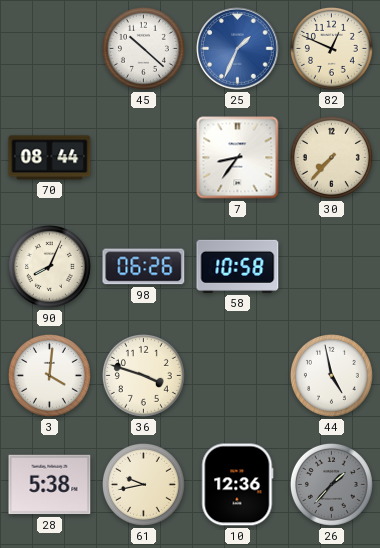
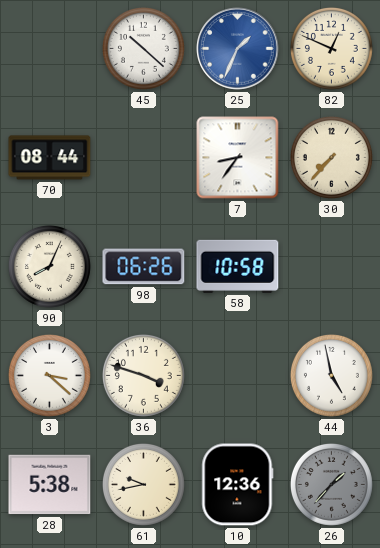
3: 4:01 -> 3:22 (49, 375)
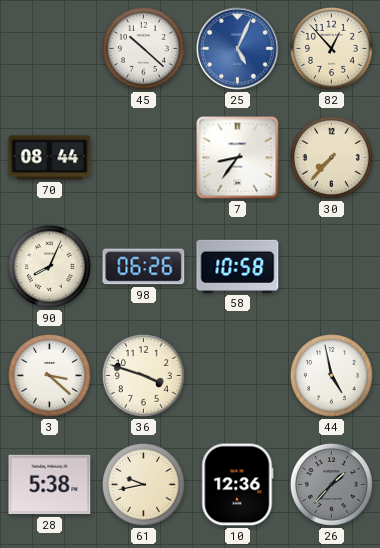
25: 1:34 -> 5:04 (238, 49)
82: 12:49 -> 12:53 (331, 48)
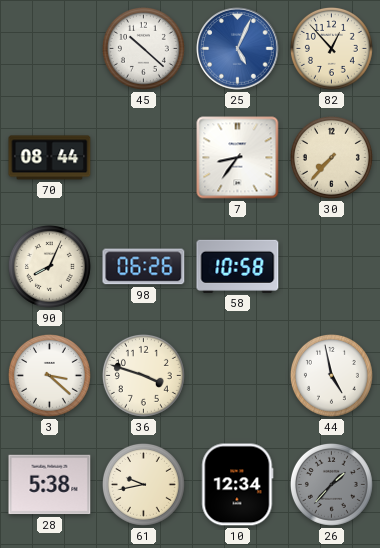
10: 12:36 -> 12:34 (238, 485)
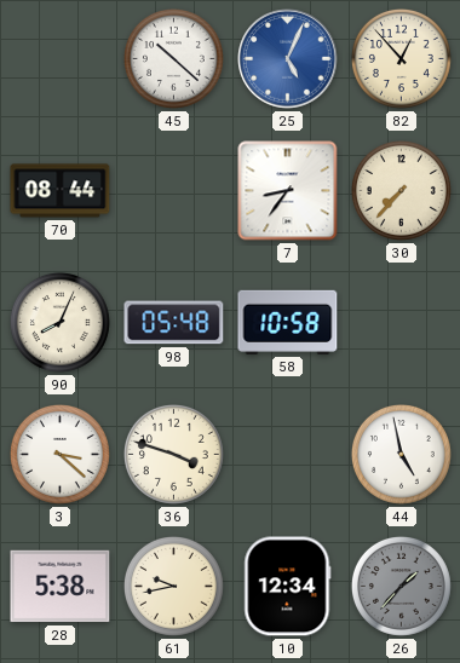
98: 06:26 -> 05:48 (174, 323)
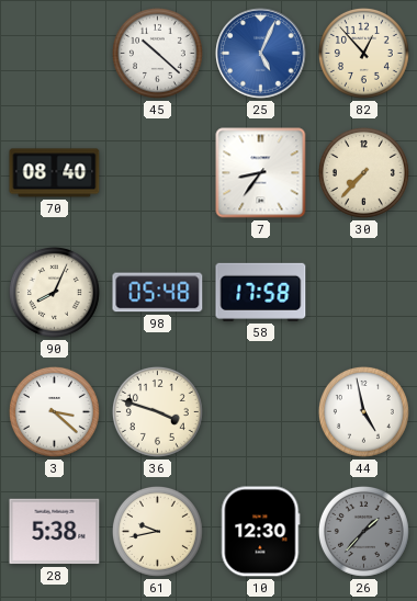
70: 08:44 -> 08:40 (55, 173)
58: 10:58 -> 17:58 (261, 292)
10: 12:34 -> 12:30 (261, 532)
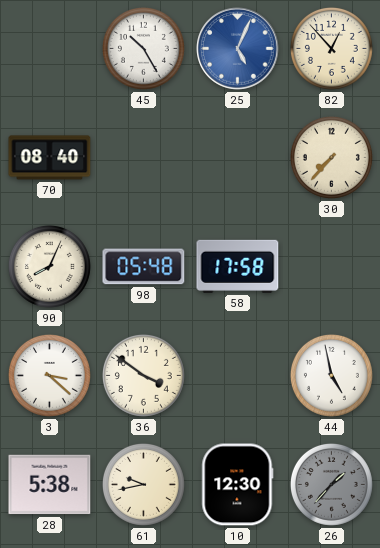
45: 10:22 -> 10:25 (143, 48)
7: 8:36 -> none (261, 173)
36: 3:48 -> 3:51 (143, 375)
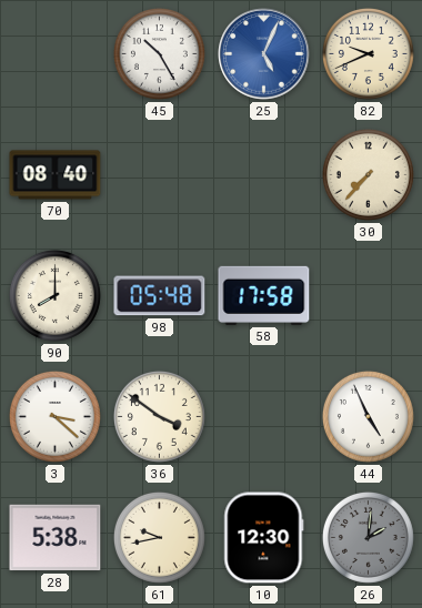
82: 12:53 -> 9:41 (368, 53)
90: 8:04 -> 8:00 (54, 295)
44: 4:58 -> 4:56 (368, 416)
26: 1:37 -> 2:01 (368, 537)
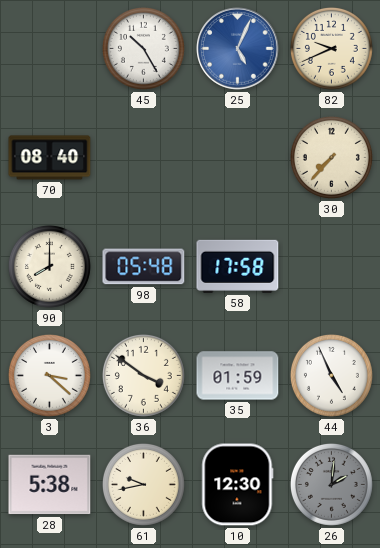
35: none -> 01:59 (238, 376)
